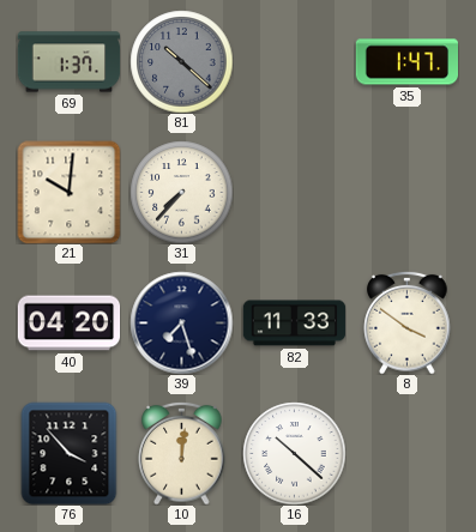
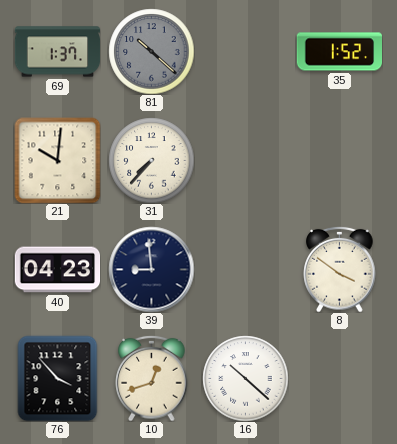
35: 1:47 -> 1:52 (339, 52)
40: 04:20 -> 04:23 (57, 270)
39: 7:27 -> 8:59 (151, 269)
82: 11:33 -> none (294, 324)
10: 12:01 -> 12:42 (152, 378)
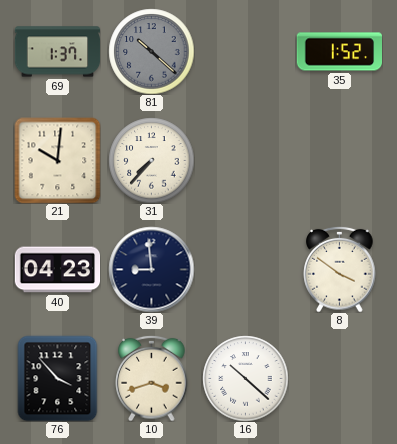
10: 12:42 -> 3:42 (152, 378)
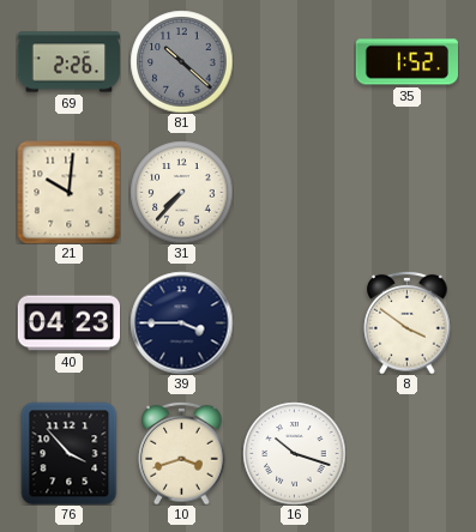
69: 1:37 -> 2:26 (68, 62)
39: 8:59 -> 3:45 (181, 322)
16: 10:22 -> 10:18 (294, 453)
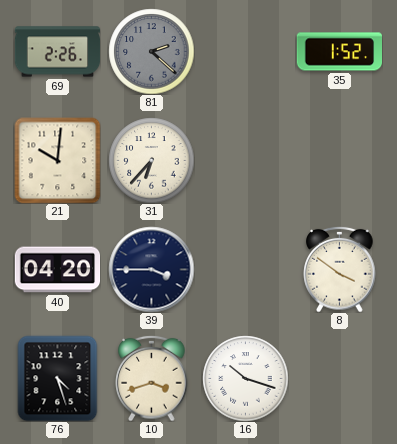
81: 10:22 -> 2:22 (151, 51)
31: 7:37 -> 6:37 (151, 160)
40: 04:23 -> 04:20 (57, 270)
76: 3:53 -> 4:27 (58, 378)
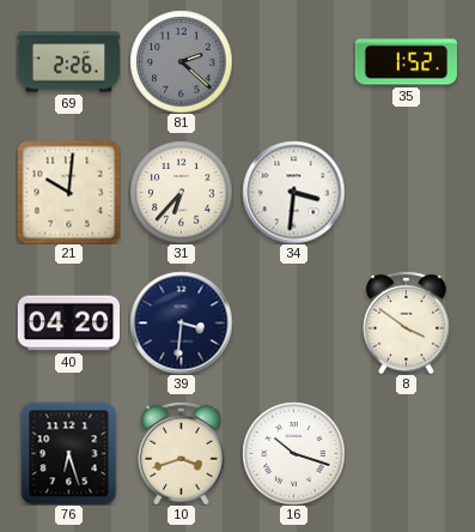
34: none -> 3:31 (293, 192)
39: 3:45 -> 3:31 (181, 322)
76: 4:27 -> 6:27 (69, 453)
